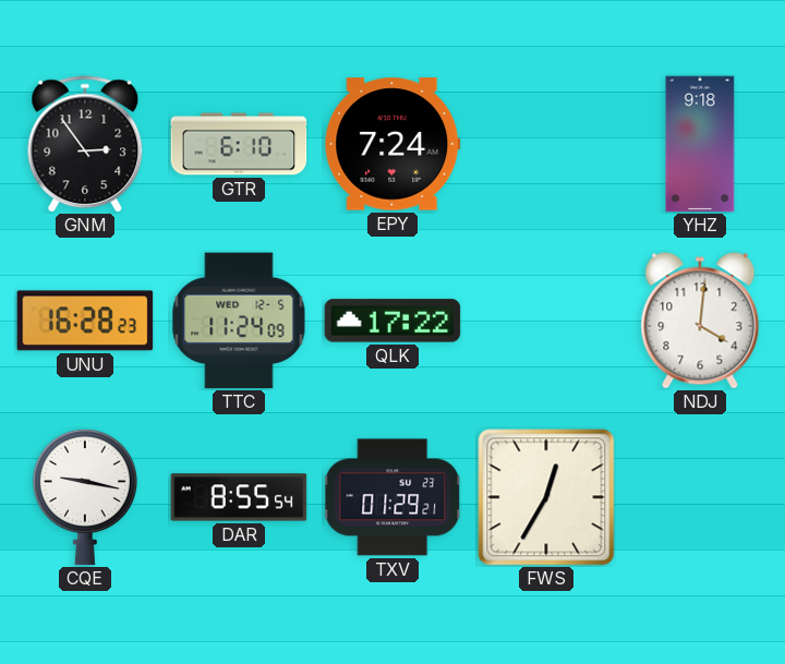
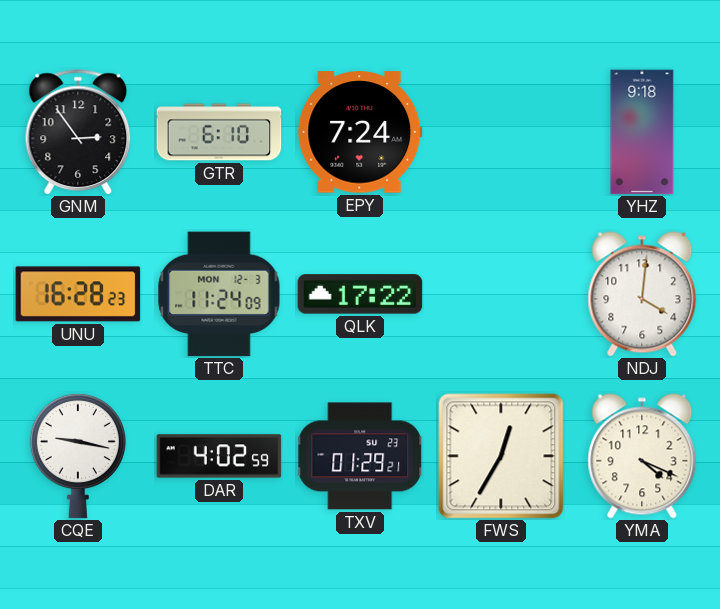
TTC date: WED 12-5 -> MON 12-3 (219, 294)
DAR: 8:55 -> 4:02 (219, 456)
YMA: none -> 4:19 (642, 456)
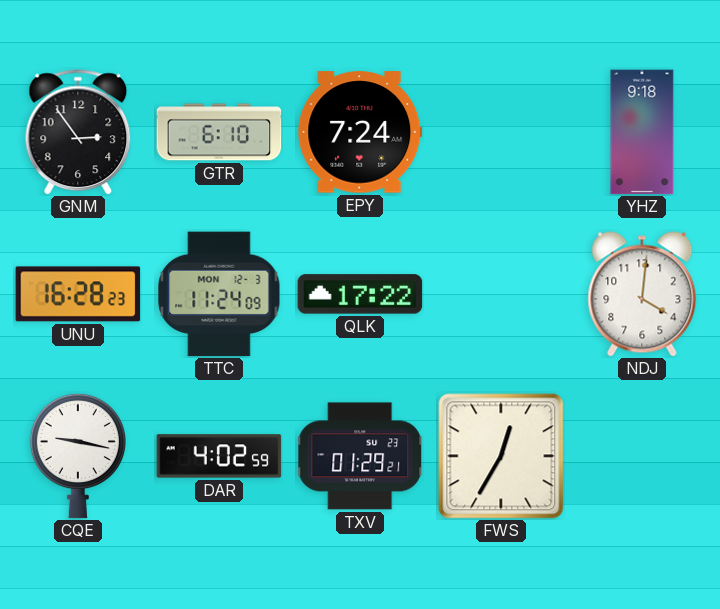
YMA: 4:19 -> none (642, 456)
